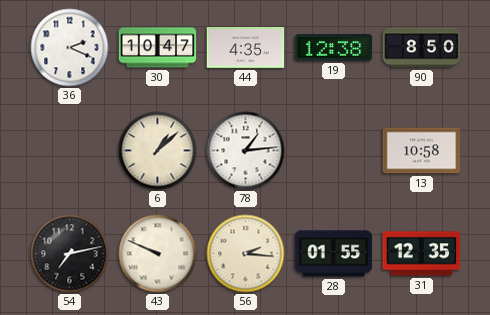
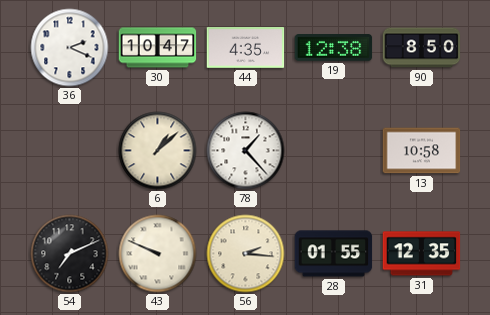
78: 1:14 -> 1:23 (246, 151)
54: 7:13 -> 7:11 (70, 254)
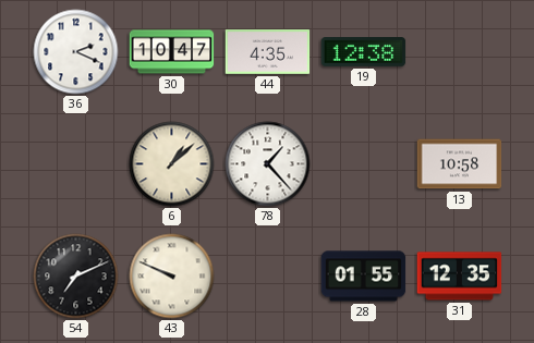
90: 8:50 -> none (422, 48)
56: 2:16 -> none (246, 254)
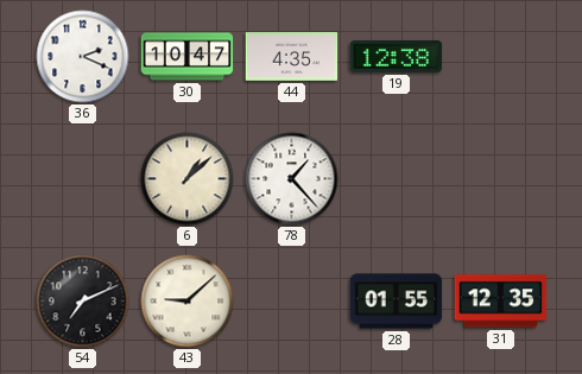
13: 10:58 -> none (460, 164)
43: 9:49 -> 9:08 (188, 302)
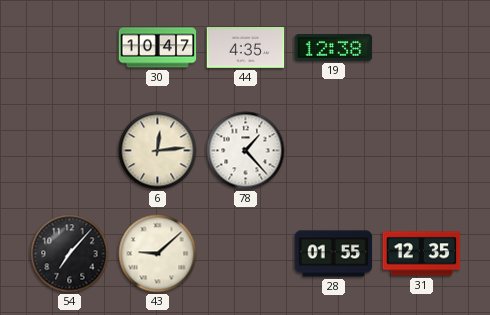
36: 2:19 -> none (83, 57)
6: 1:08 -> 12:14 (158, 151)
54: 7:11 -> 7:07 (70, 254)
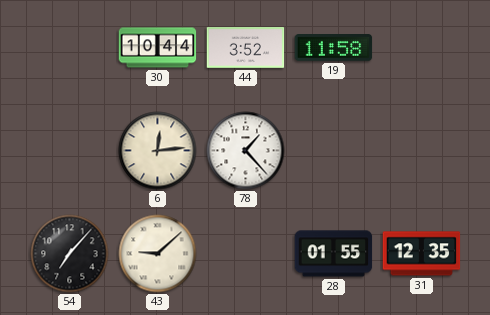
30: 10:47 -> 10:44 (158, 48)
44: 4:35 -> 3:52 (246, 48)
19: 12:38 -> 11:58 (334, 48)
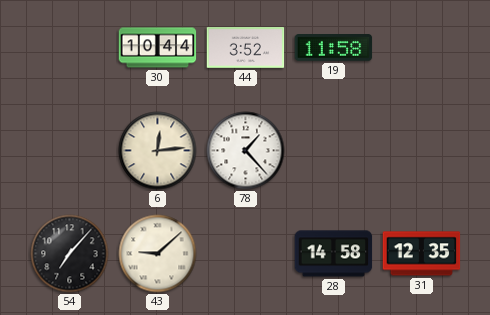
28: 01:55 -> 14:58 (334, 254)
